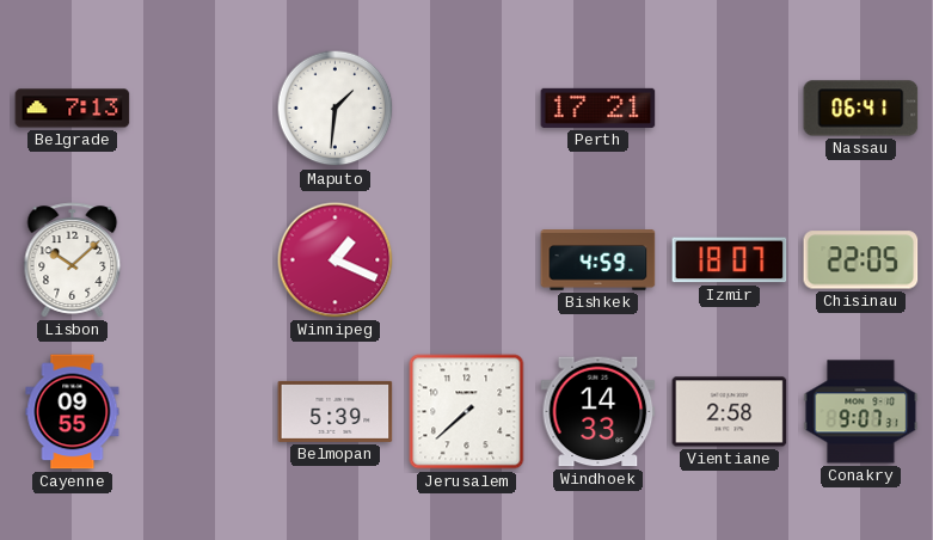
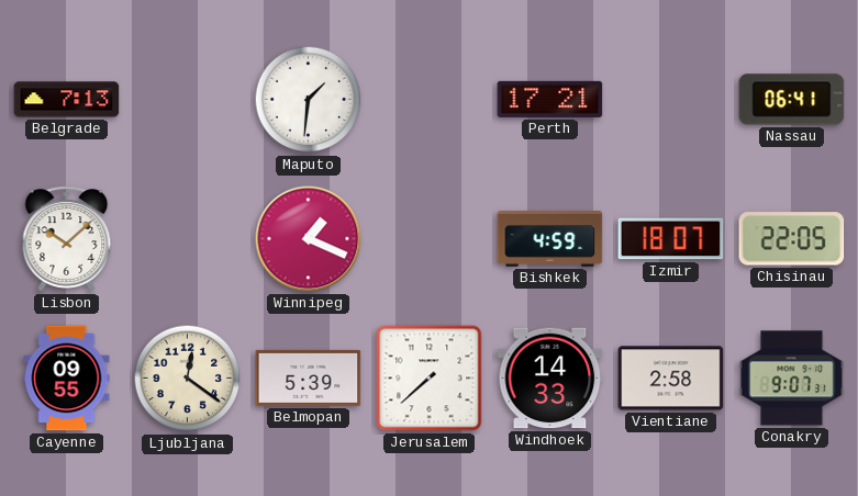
Ljubljana: none -> 12:21 (188, 379)
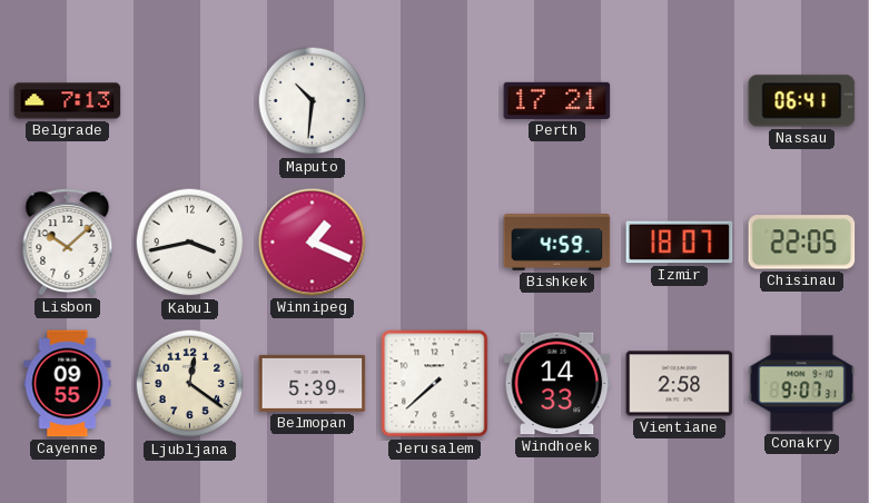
Maputo: 1:31 -> 10:31 (313, 101)
Kabul: none -> 3:43 (190, 243)
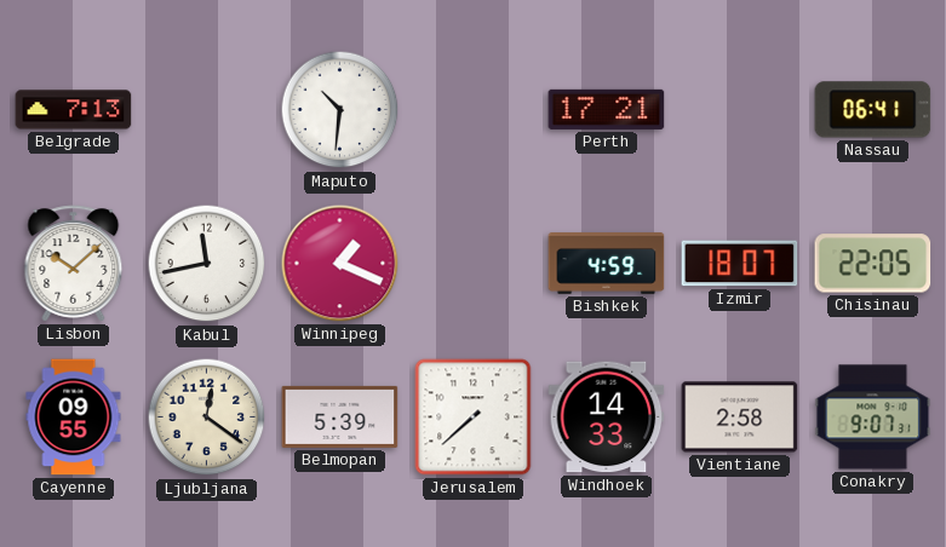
Kabul: 3:43 -> 11:43 (207, 264)
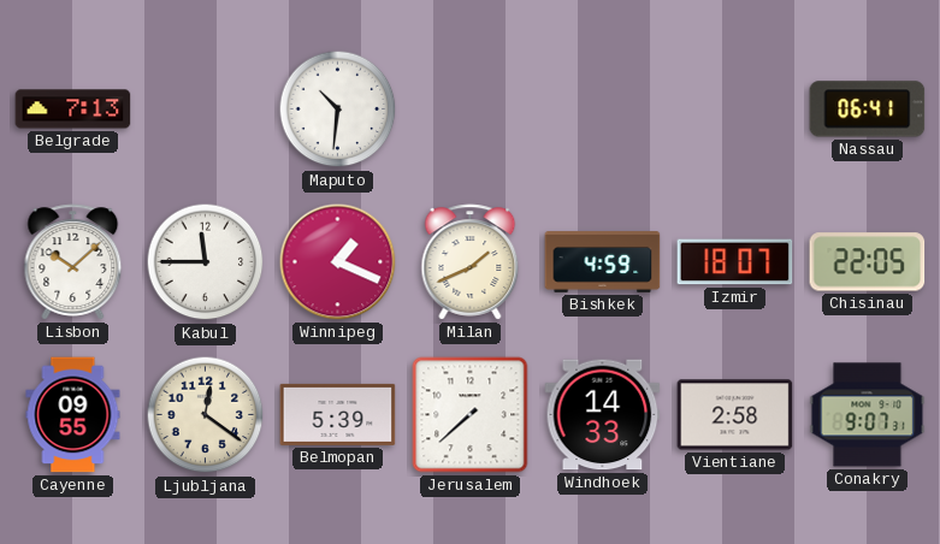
Perth: 17:21 -> none (607, 109)
Kabul: 11:43 -> 11:45 (206, 262)
Milan: none -> 1:41 (471, 262)
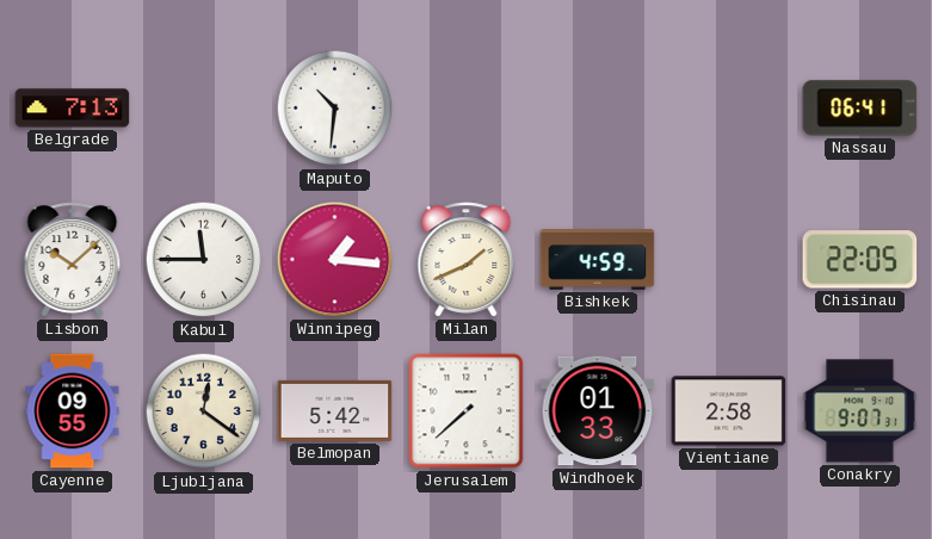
Winnipeg: 1:19 -> 1:16 (335, 260)
Izmir: 18:07 -> none (735, 262)
Belmopan: 5:39 -> 5:42 (335, 410)
Windhoek: 14:33 -> 01:33 (598, 411)
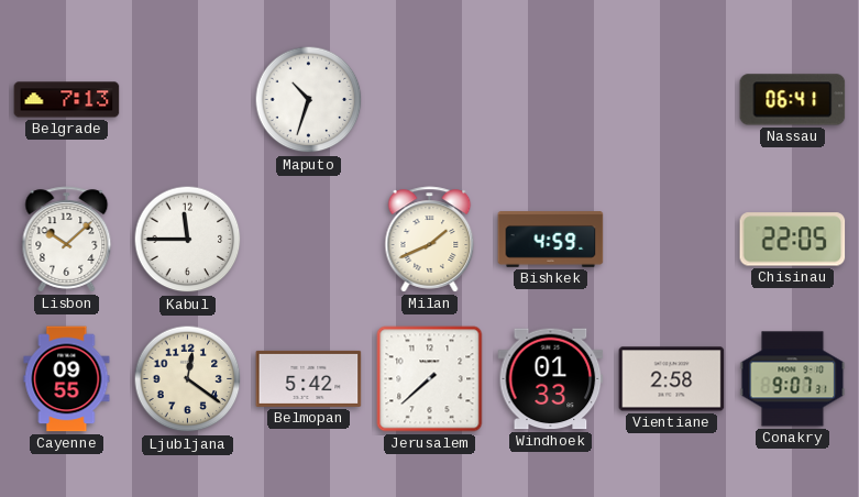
Maputo: 10:31 -> 10:33 (309, 100)
Winnipeg: 1:16 -> none (335, 260)
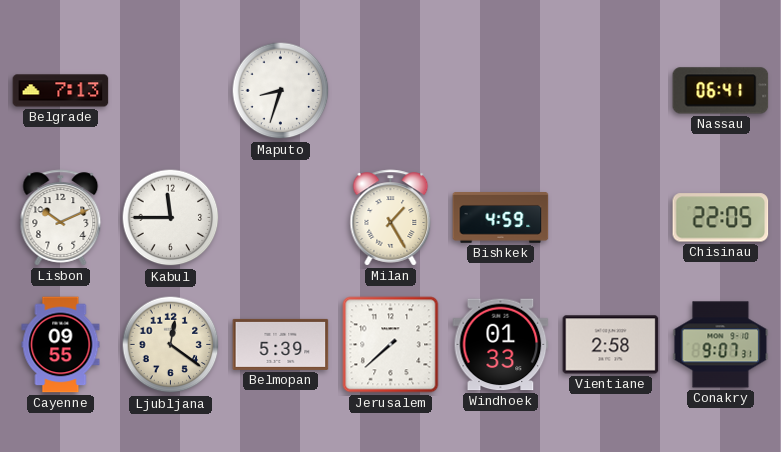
Maputo: 10:33 -> 8:33 (281, 91)
Lisbon: 10:08 -> 10:11 (61, 218)
Milan: 1:41 -> 1:25 (391, 218)
Belmopan: 5:42 -> 5:39 (281, 344)
